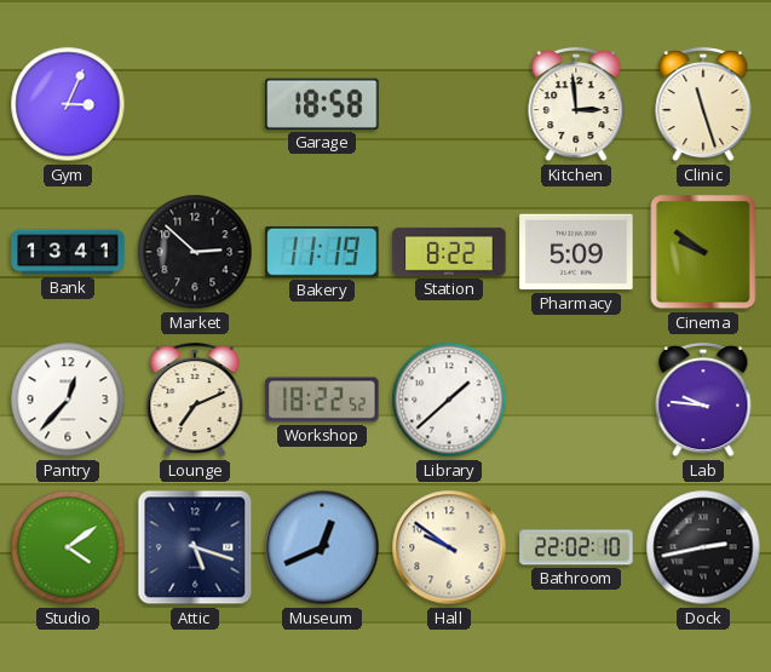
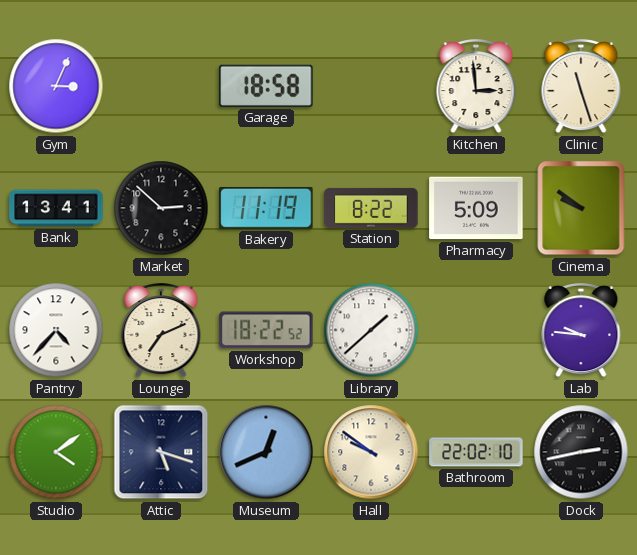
Pantry: 12:37 -> 4:37 (56, 330)
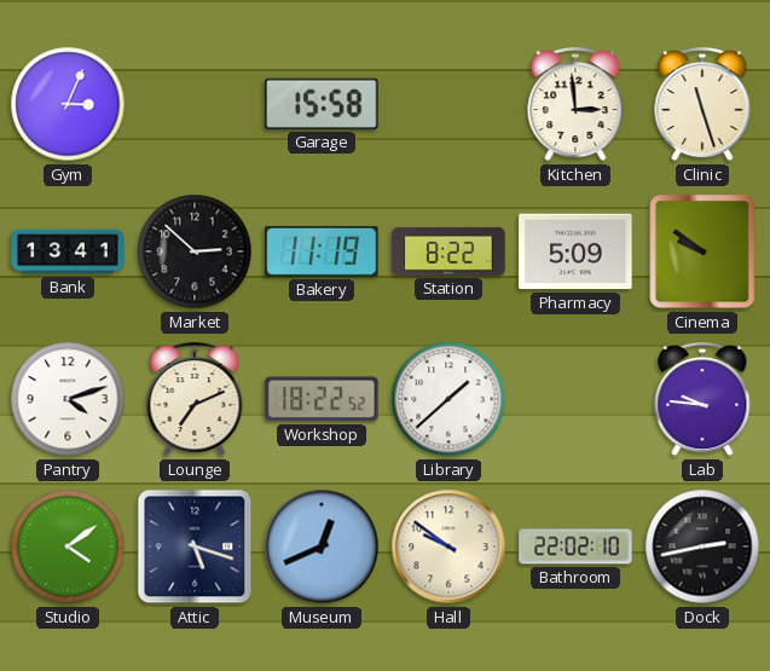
Garage: 18:58 -> 15:58 (322, 104)
Pantry: 4:37 -> 4:12 (68, 399)
